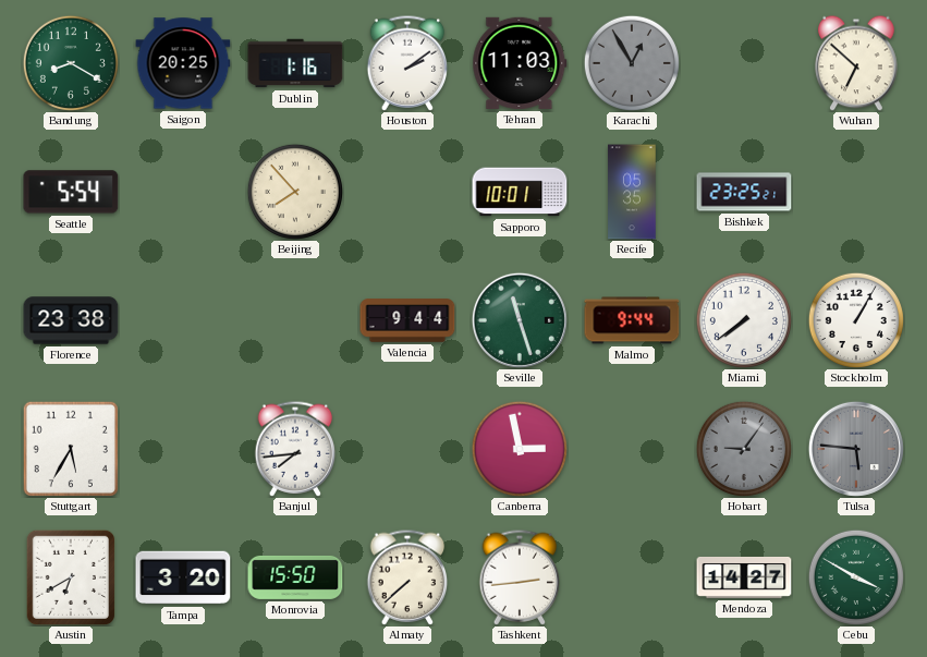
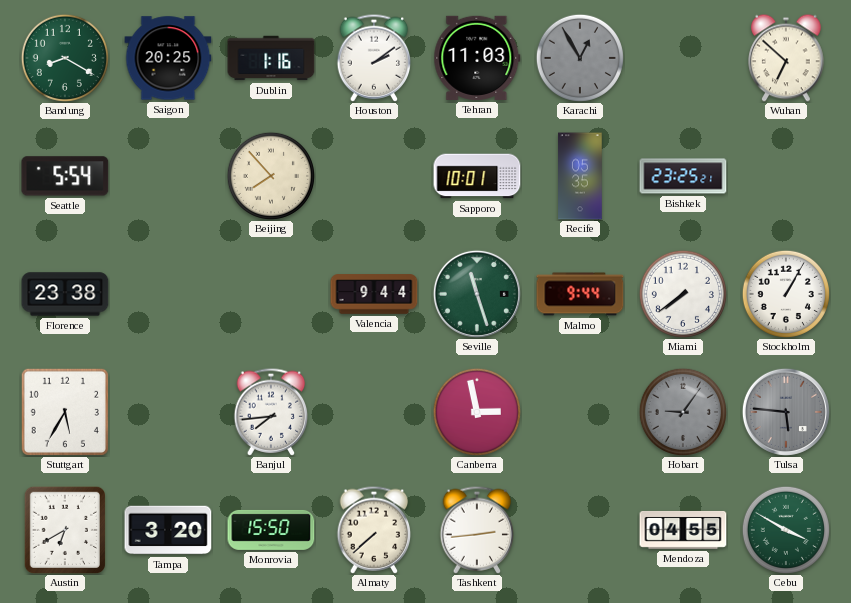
Mendoza: 14:27 -> 04:55 (683, 530)
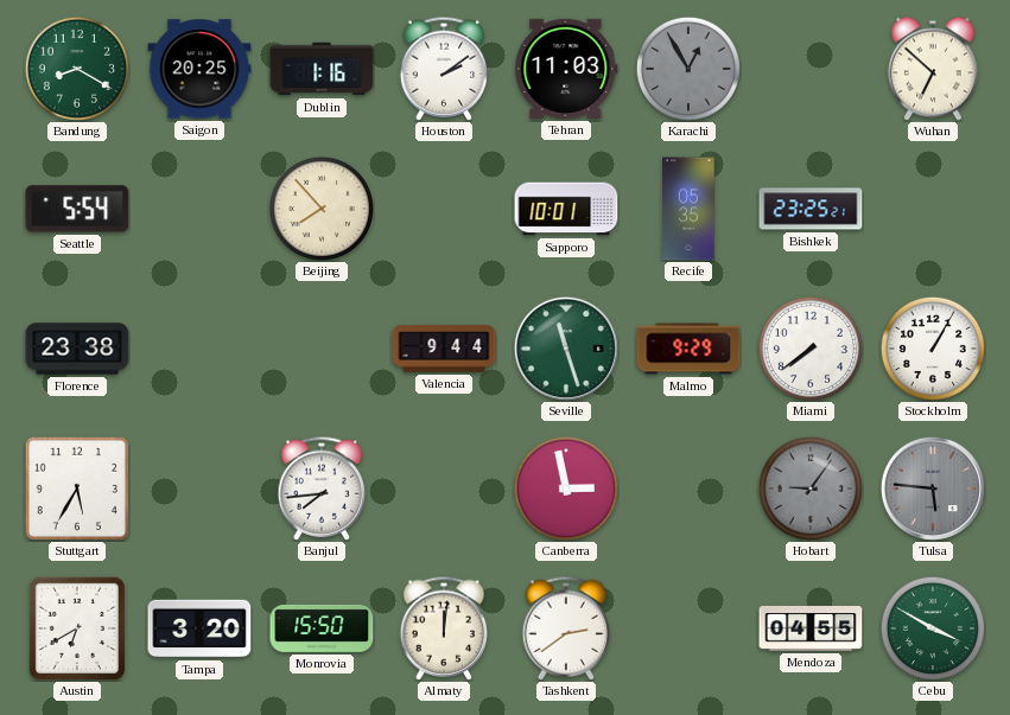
Malmo: 9:44 -> 9:29 (688, 349)
Almaty: 7:38 -> 12:01 (444, 628)
Tashkent: 2:44 -> 2:39 (566, 628)
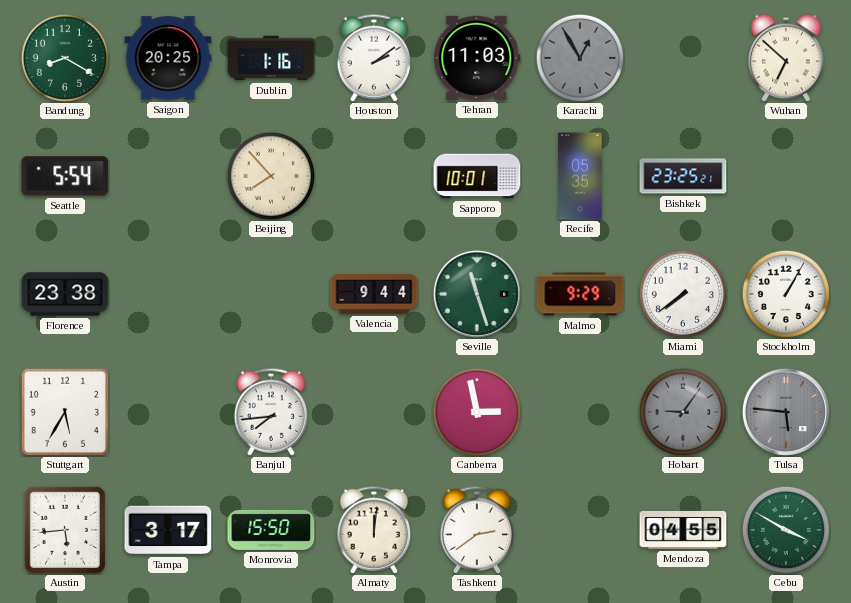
Austin: 6:40 -> 5:44 (64, 529)
Tampa: 3:20 -> 3:17 (168, 530)
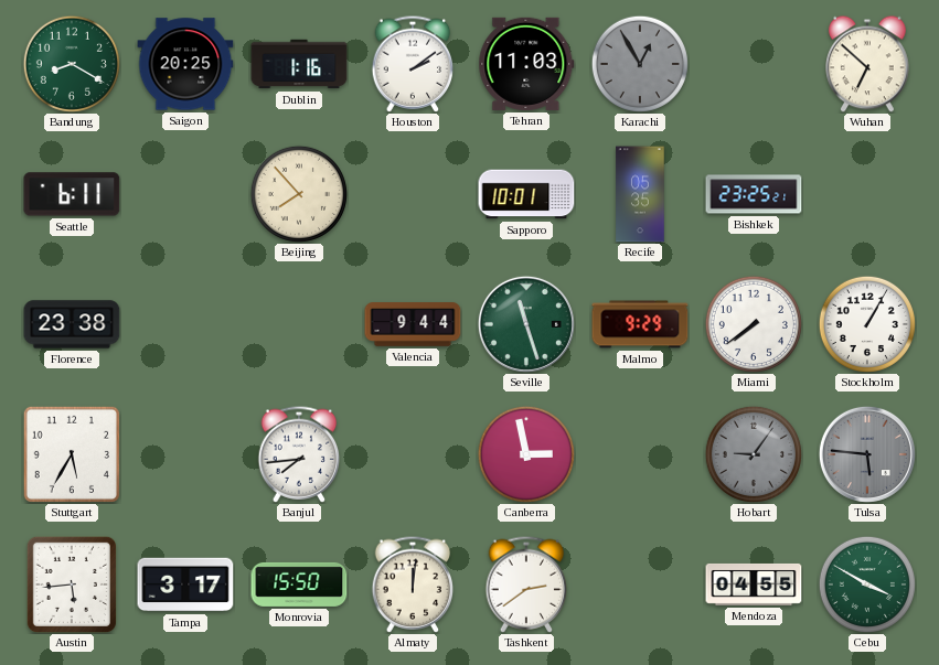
Seattle: 5:54 -> 6:11 (72, 194)
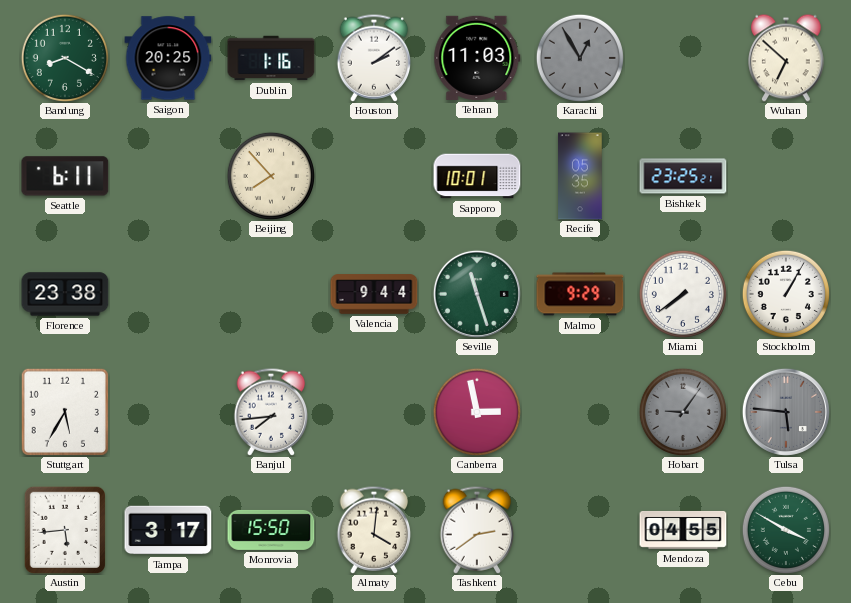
Almaty: 12:01 -> 4:01 (374, 530)
